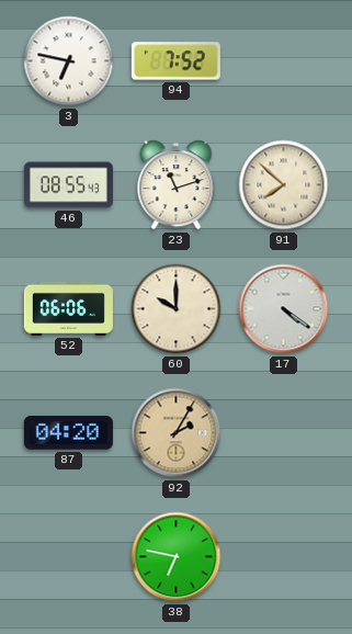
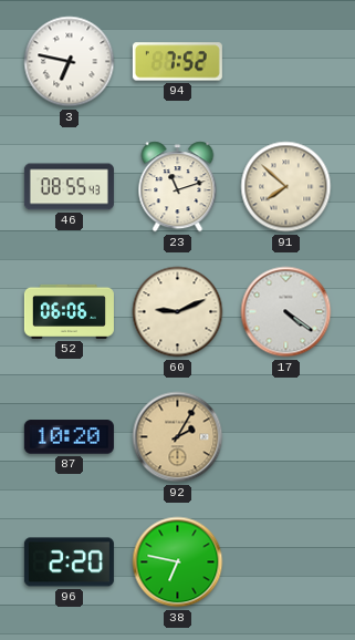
60: 10:00 -> 9:11 (178, 312)
87: 04:20 -> 10:20 (69, 437)
96: none -> 2:20 (69, 562)
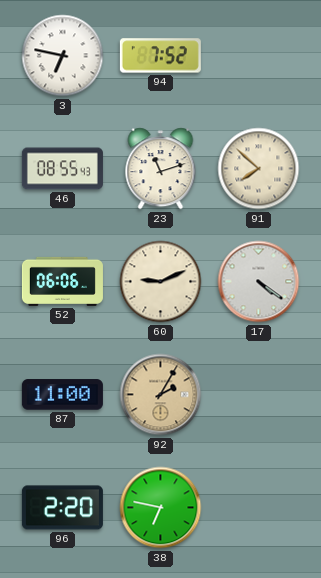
87: 10:20 -> 11:00 (62, 395)
